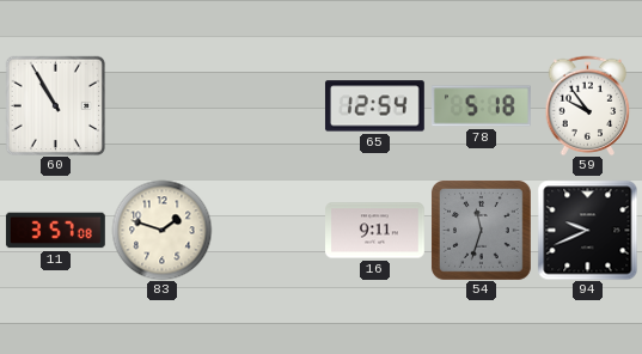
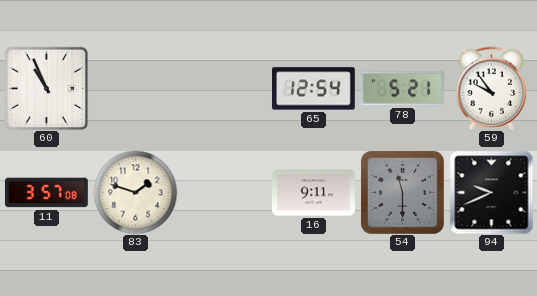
60: 10:55 -> 10:56 (46, 88)
78: 5:18 -> 5:21 (403, 89)
54: 11:33 -> 11:30 (403, 193)
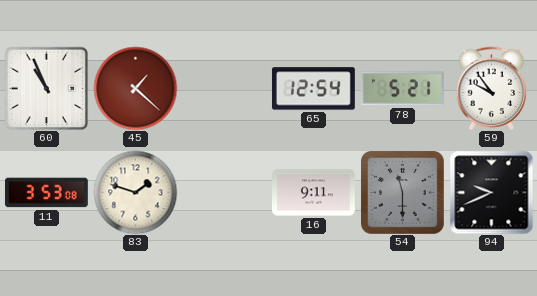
45: none -> 1:22 (135, 88)
11: 3:57 -> 3:53 (46, 193)
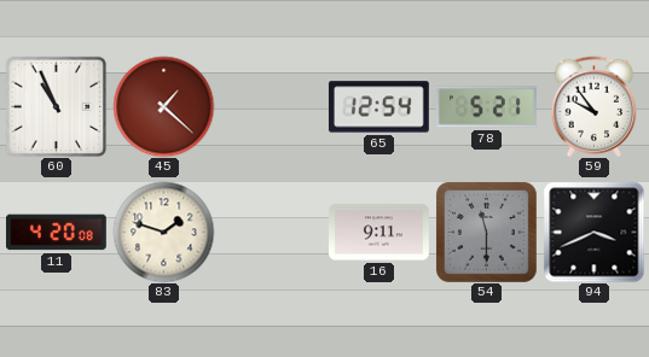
11: 3:53 -> 4:20 (56, 233)
94: 9:41 -> 3:41 (593, 232)
